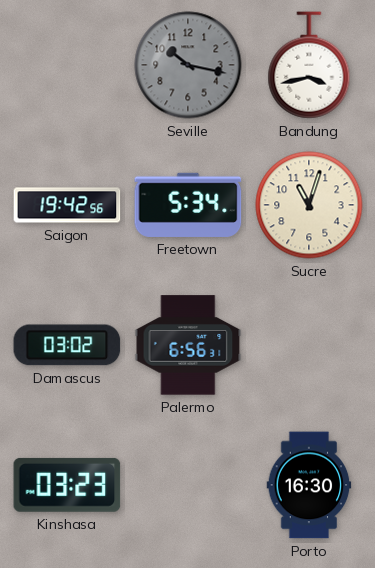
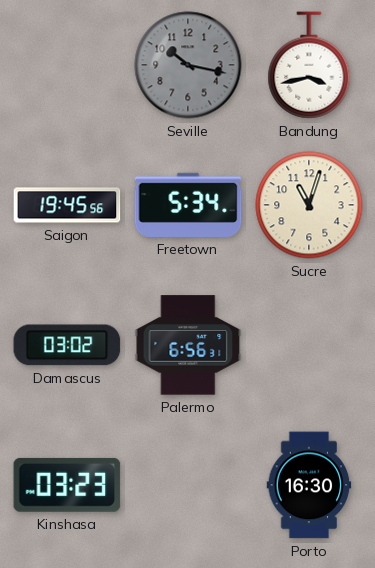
Saigon: 19:42 -> 19:45 (67, 205)
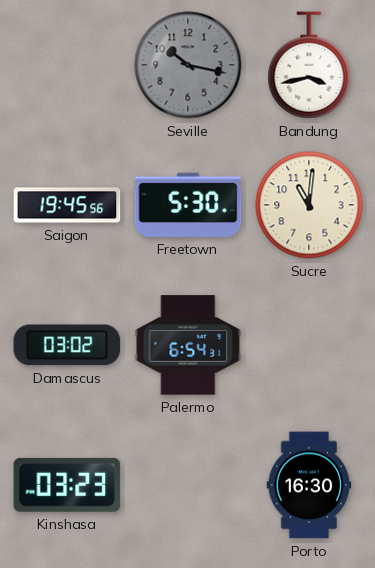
Freetown: 5:34 -> 5:30 (188, 205)
Sucre: 11:03 -> 11:01 (309, 205)
Palermo: 6:56 -> 6:54 (188, 345)
